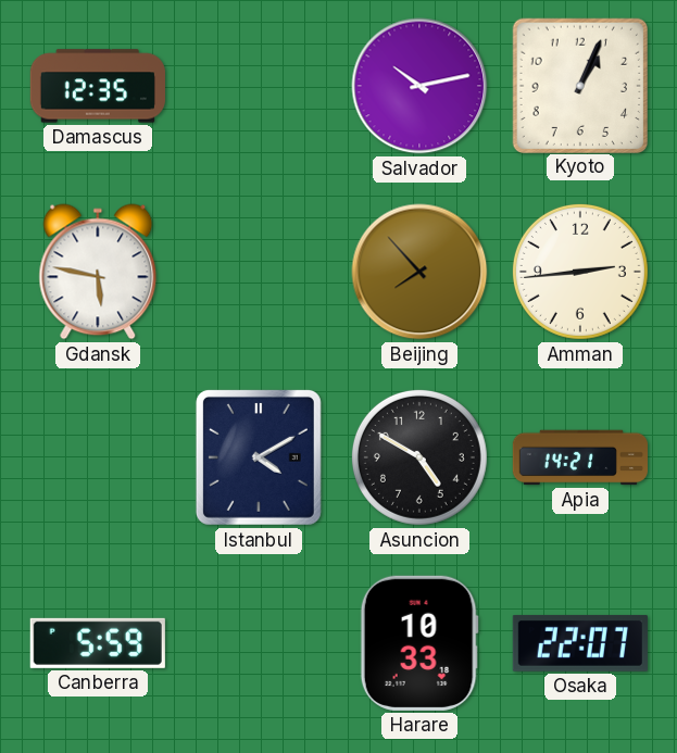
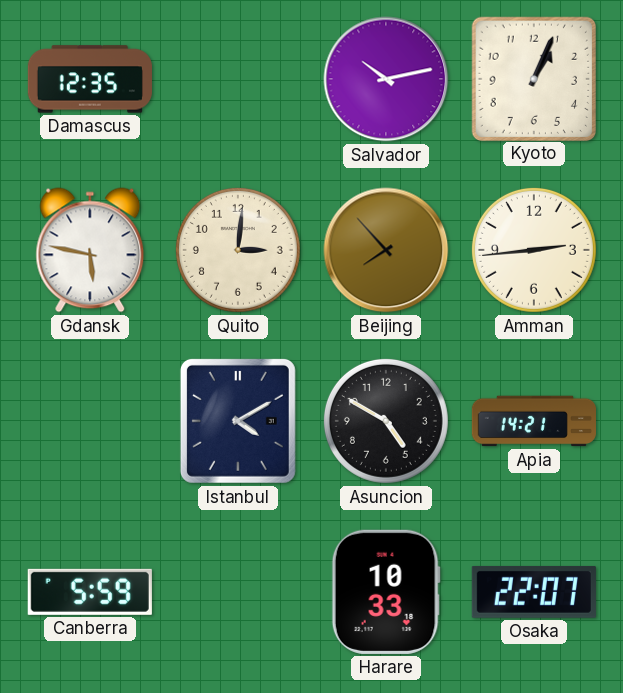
Quito: none -> 3:01 (238, 250)
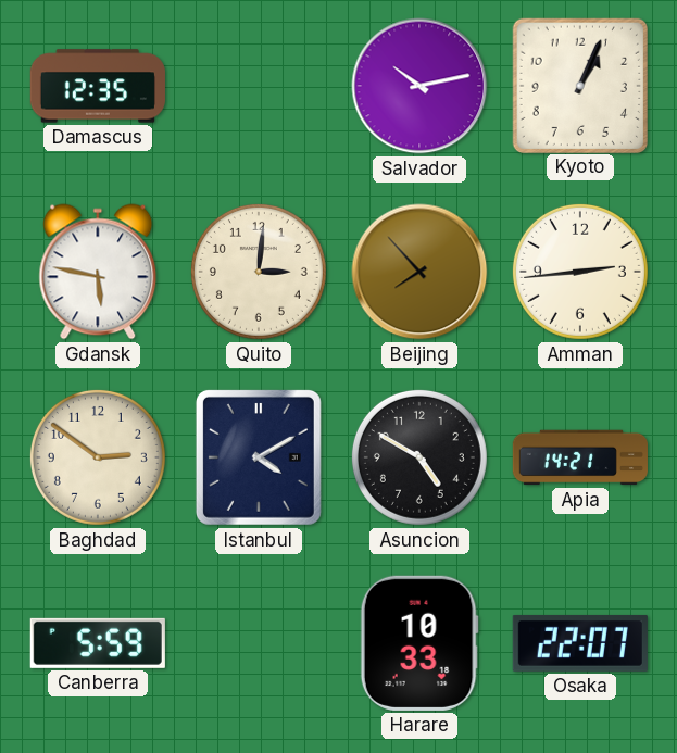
Baghdad: none -> 2:51 (98, 457)
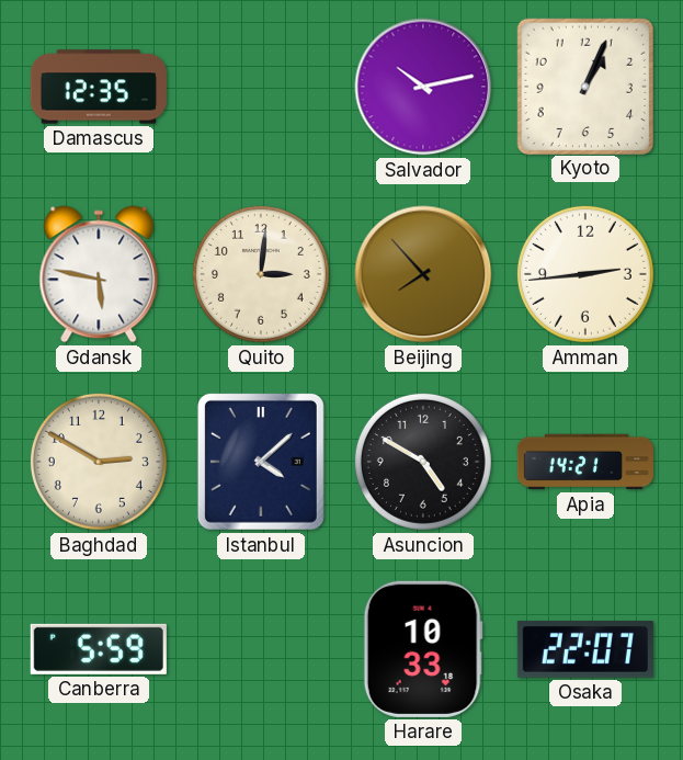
Baghdad: 2:51 -> 2:50 (99, 462)
Istanbul: 4:10 -> 4:08 (261, 462)
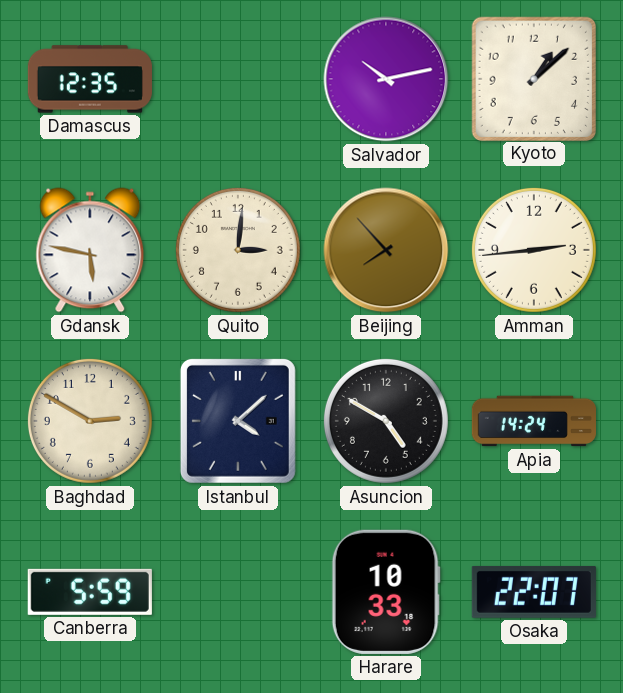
Kyoto: 1:04 -> 1:08 (533, 78)
Apia: 14:21 -> 14:24 (534, 421)
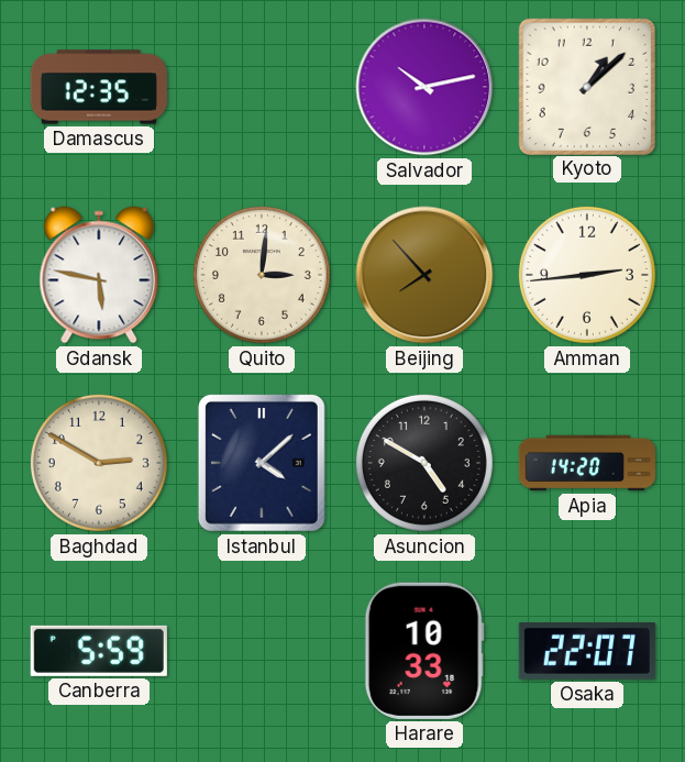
Apia: 14:24 -> 14:20 (587, 463)
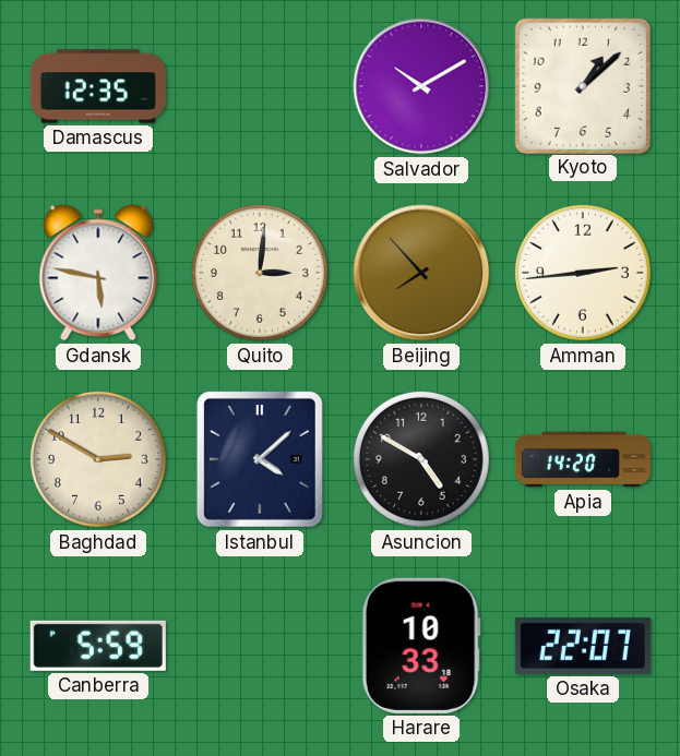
Salvador: 10:13 -> 10:10 (421, 86)
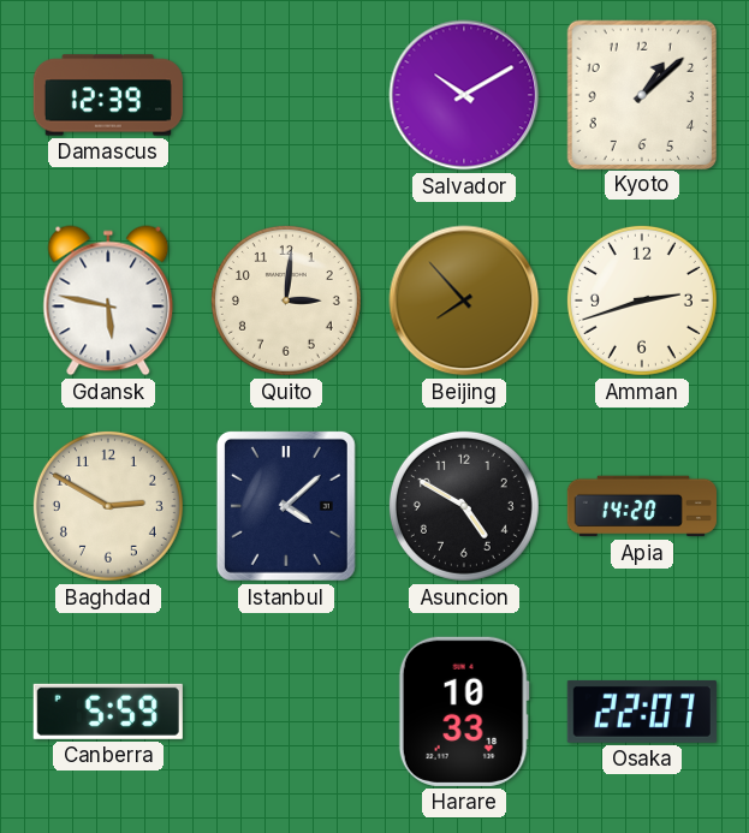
Damascus: 12:35 -> 12:39 (108, 95)
Amman: 2:44 -> 2:42 (642, 301)
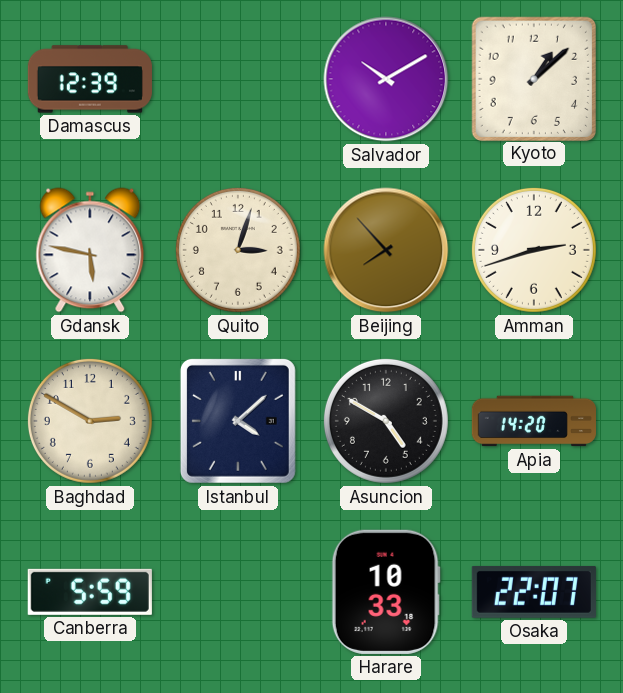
Quito: 3:01 -> 3:03 (238, 250)
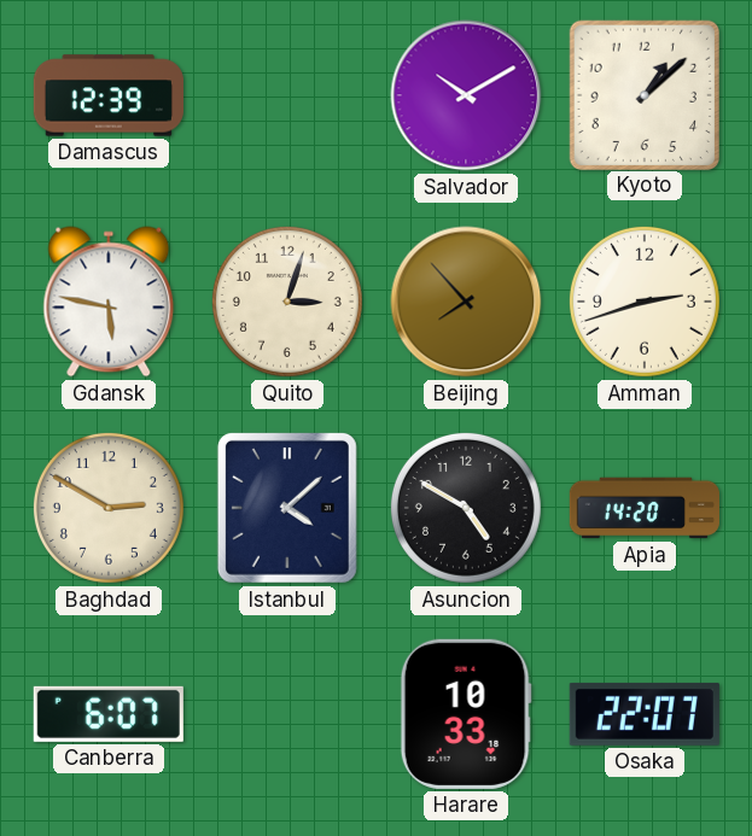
Canberra: 5:59 -> 6:07 (109, 714)
